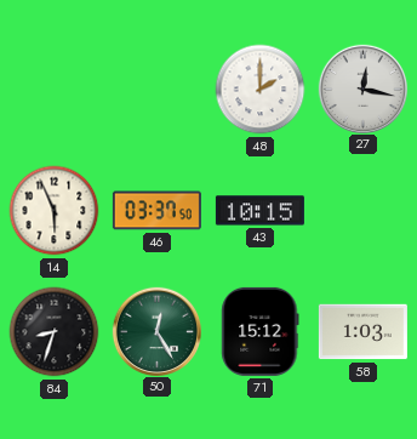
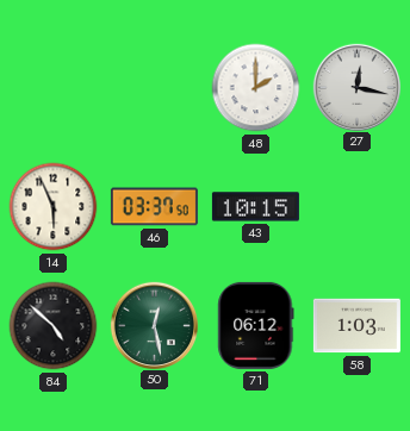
84: 8:33 -> 4:52 (54, 326)
50: 12:25 -> 12:28 (154, 325)
71: 15:12 -> 06:12 (256, 325)
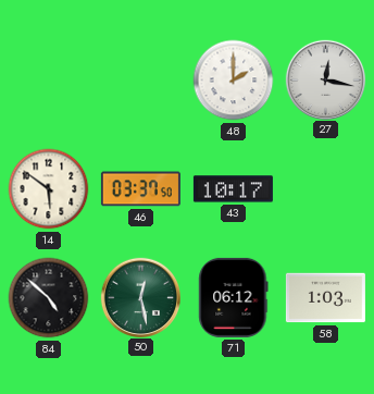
14: 5:56 -> 5:51 (49, 189)
43: 10:15 -> 10:17 (233, 189)
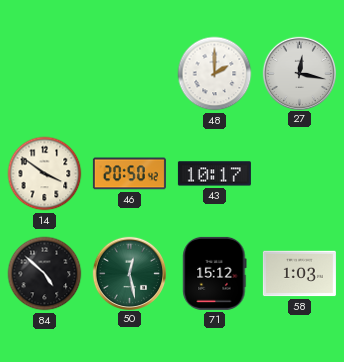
14: 5:51 -> 3:51 (45, 174)
46: 03:37 -> 20:50 (129, 174)
71: 06:12 -> 15:12 (215, 273)
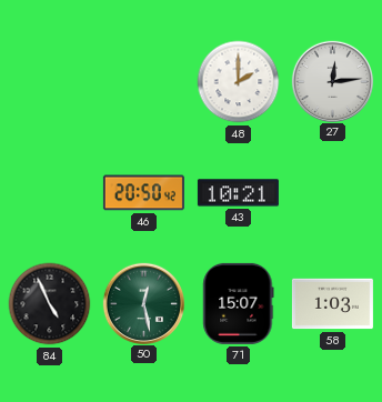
27: 12:17 -> 12:14 (332, 81)
14: 3:51 -> none (45, 174)
43: 10:17 -> 10:21 (238, 193)
84: 4:52 -> 4:56 (50, 304)
71: 15:12 -> 15:07 (239, 303)
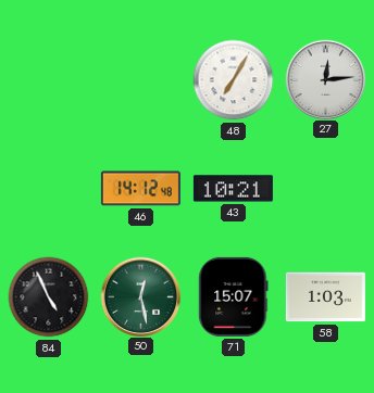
48: 2:00 -> 7:05 (234, 80)
46: 20:50 -> 14:12 (140, 189)
